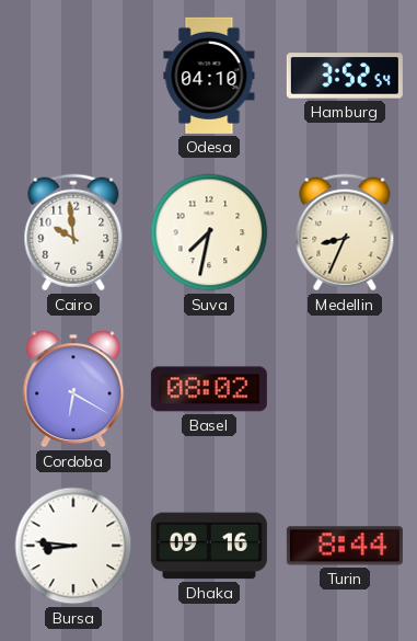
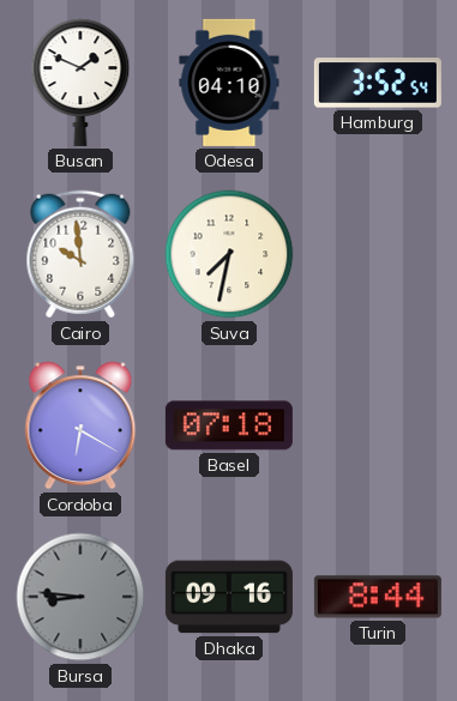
Busan: none -> 1:49 (80, 83)
Medellin: 8:34 -> none (345, 232)
Basel: 08:02 -> 07:18 (229, 425)
Bursa dial: white -> grey (80, 597)
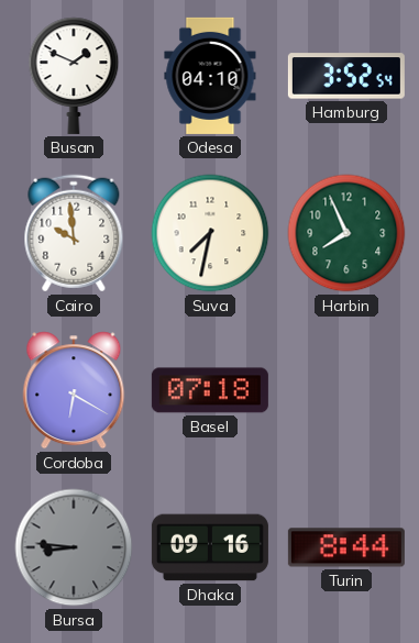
Harbin: none -> 7:56 (346, 233)
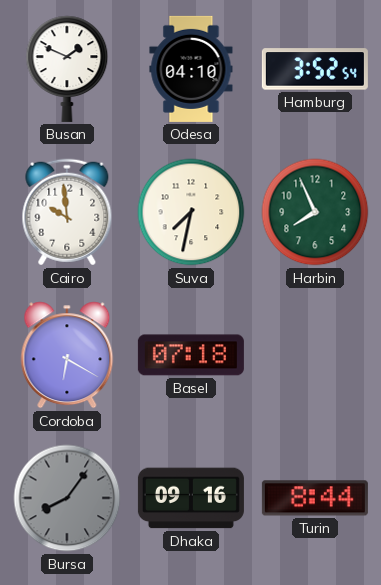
Bursa: 8:46 -> 8:06 (67, 498)
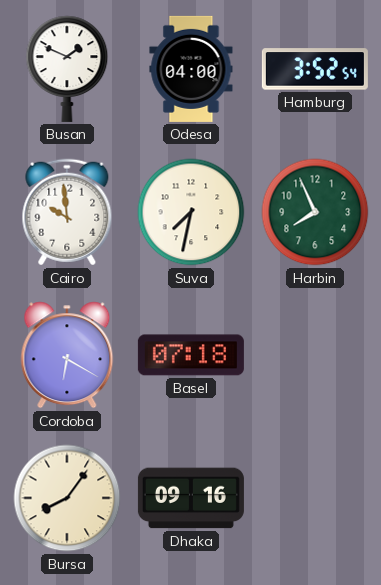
Odesa: 04:10 -> 04:00 (191, 69)
Bursa dial: grey -> cream (67, 498)
Turin: 8:44 -> none (315, 498)
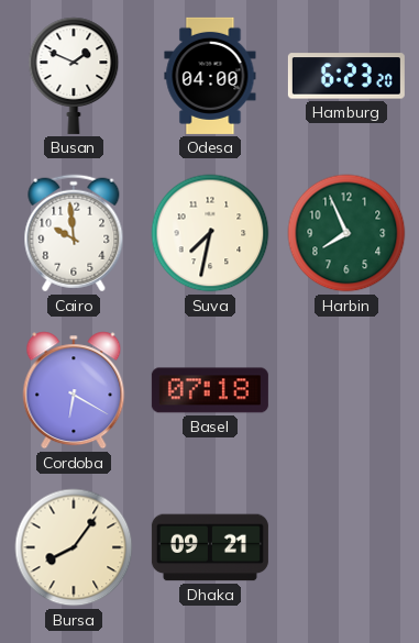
Hamburg: 3:52 -> 6:23 (346, 76)
Dhaka: 09:16 -> 09:21 (210, 547)
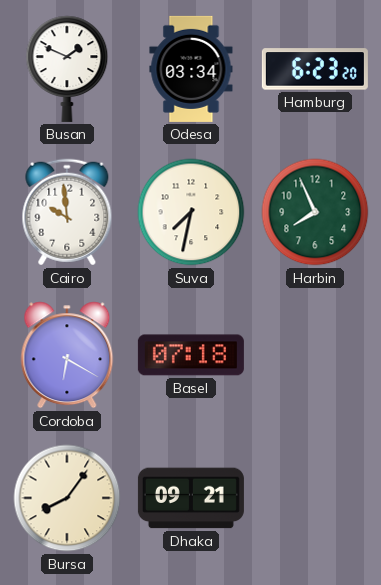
Odesa: 04:00 -> 03:34 (191, 69)
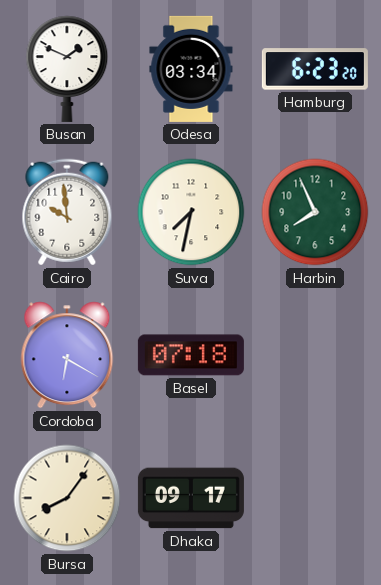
Dhaka: 09:21 -> 09:17 (191, 498)
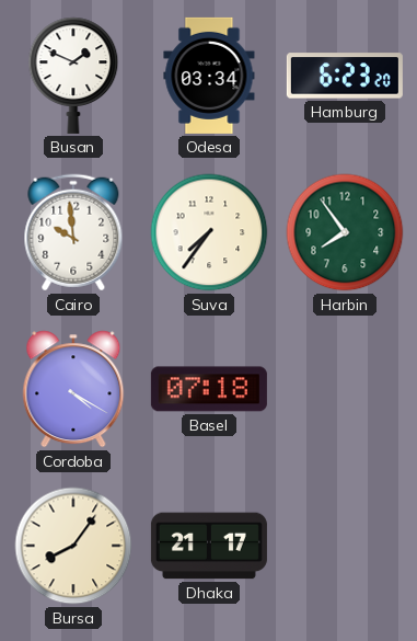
Suva: 7:32 -> 7:36 (209, 232)
Harbin: 7:56 -> 7:54 (345, 232)
Cordoba: 6:20 -> 4:20 (73, 389)
Dhaka: 09:17 -> 21:17 (209, 546)
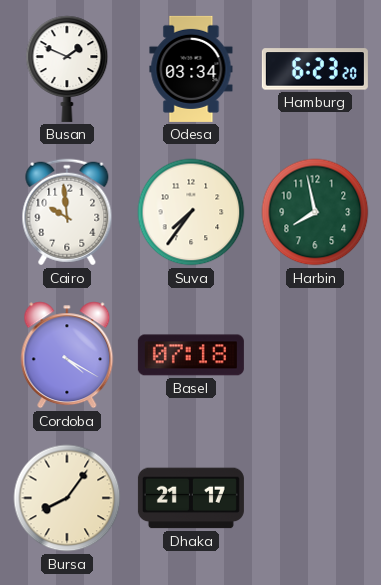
Harbin: 7:54 -> 7:58 (315, 212)
